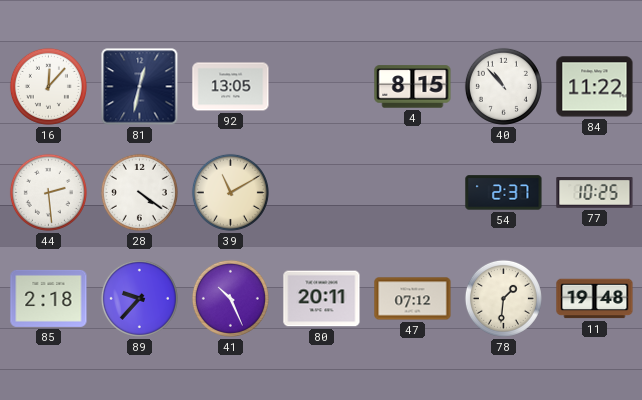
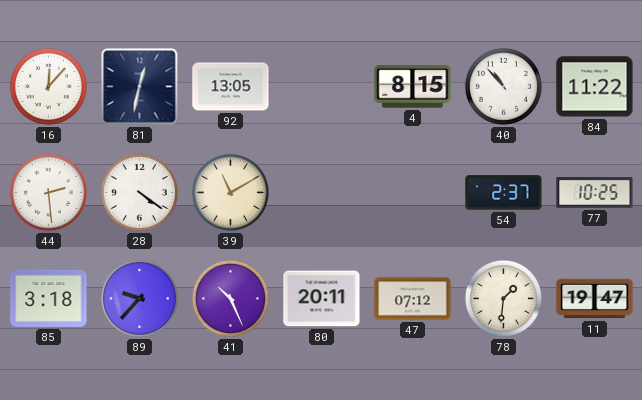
85: 2:18 -> 3:18 (49, 298)
11: 19:48 -> 19:47 (595, 299)
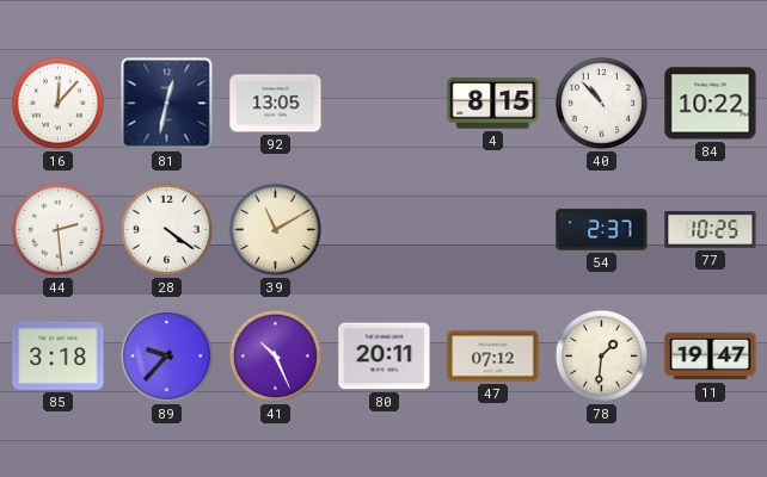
84: 11:22 -> 10:22 (711, 104)
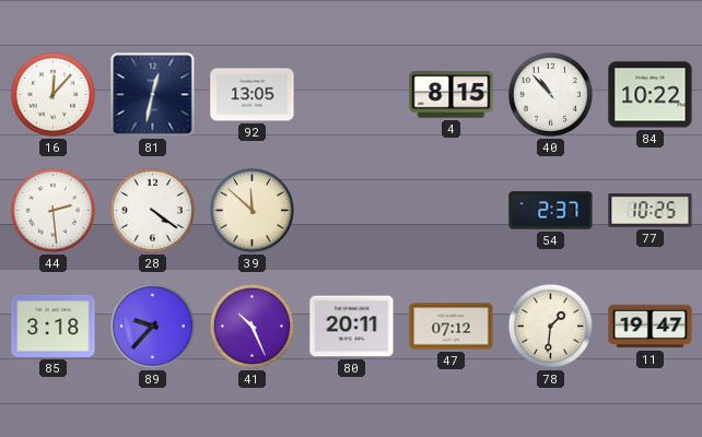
39: 11:10 -> 11:52 (251, 210)
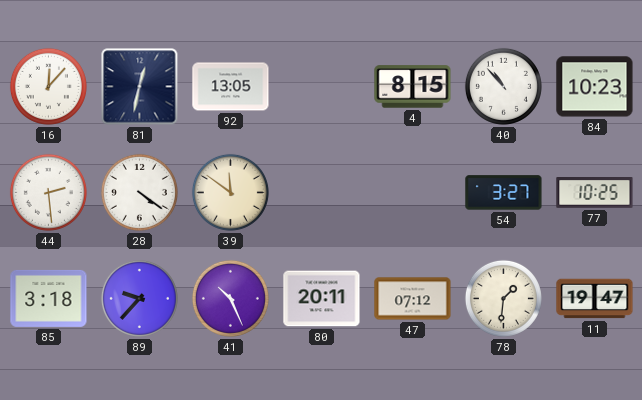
84: 10:22 -> 10:23 (595, 87)
39: 11:52 -> 11:51 (230, 192)
54: 2:37 -> 3:27 (504, 193)
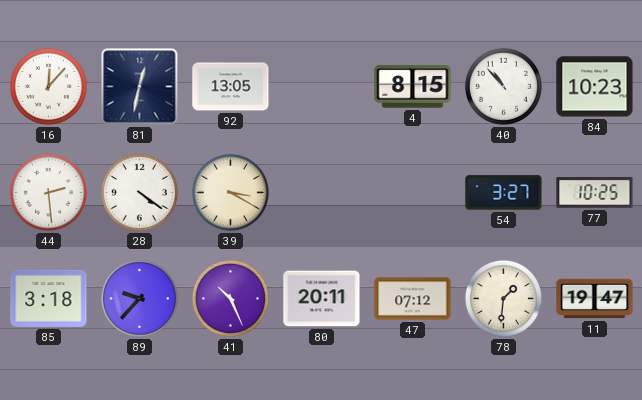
39: 11:51 -> 3:20 (230, 192)
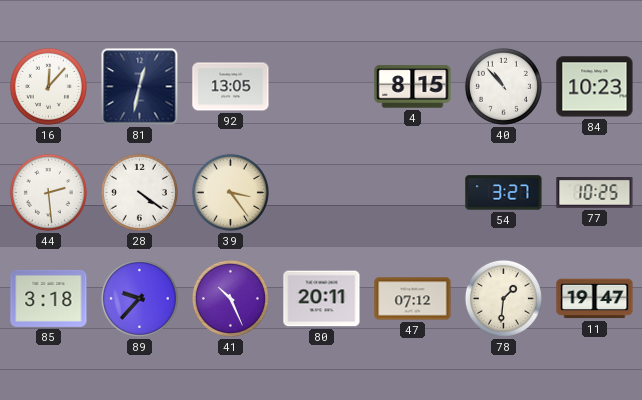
39: 3:20 -> 3:24 (230, 192)
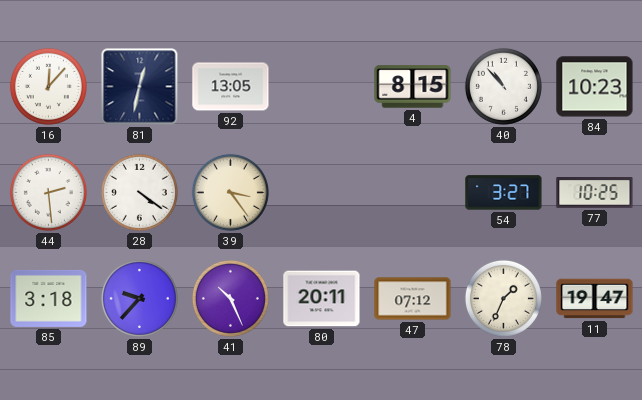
78: 1:31 -> 1:34 (503, 298)
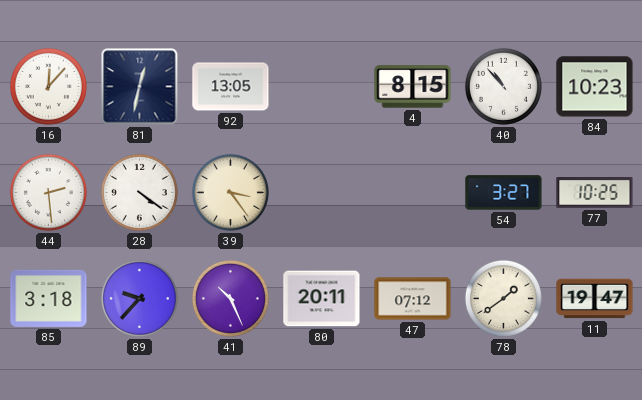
78: 1:34 -> 1:39 (503, 298)
